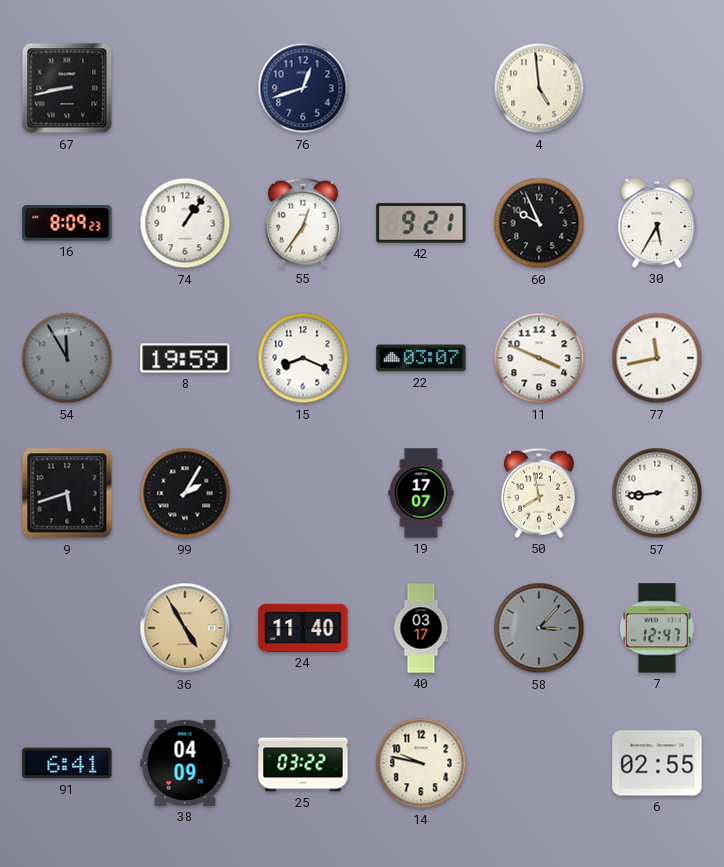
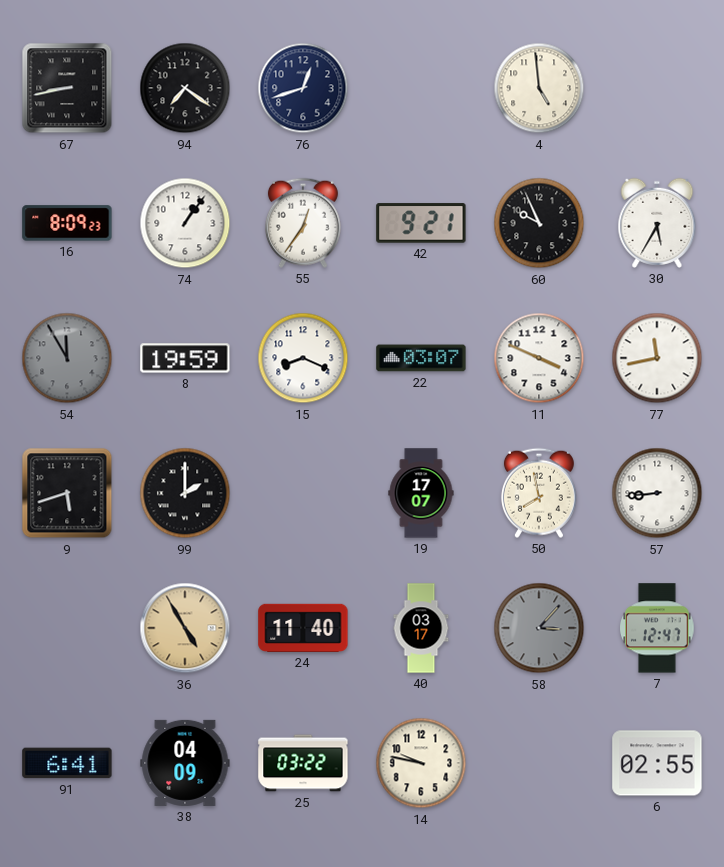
94: none -> 7:21 (185, 88)
99: 2:05 -> 2:00 (185, 493)
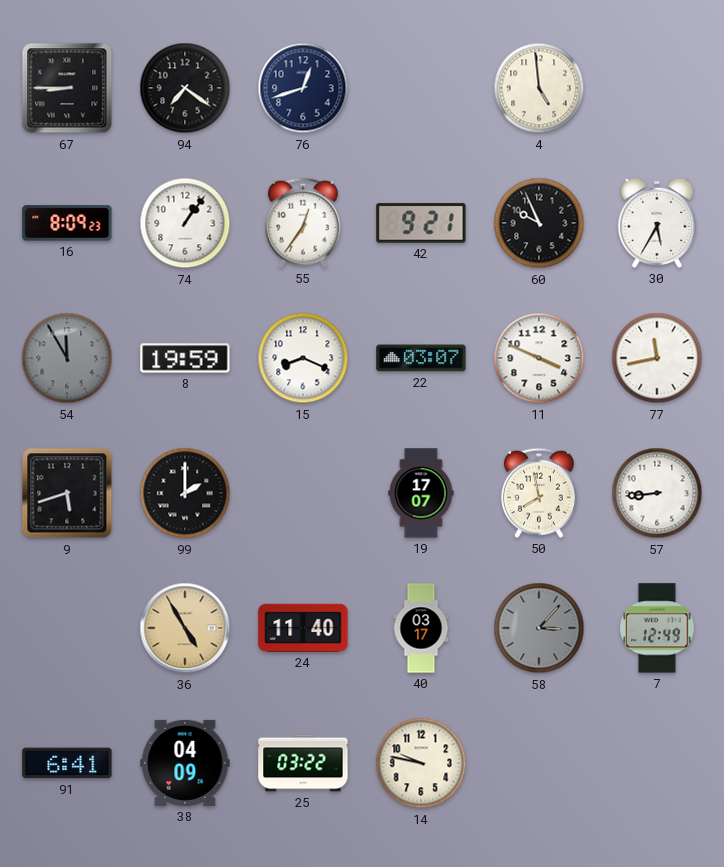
67: 8:43 -> 8:45 (67, 88)
7: 12:47 -> 12:49 (657, 628)
6: 02:55 -> none (657, 763)
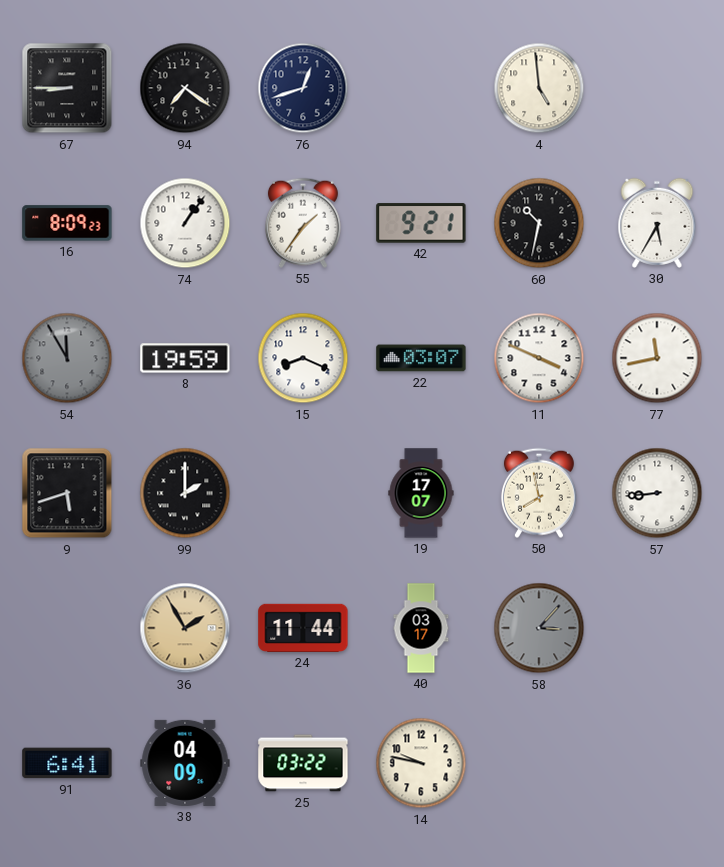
55: 12:36 -> 1:36 (303, 223)
60: 9:56 -> 10:32 (539, 223)
36: 4:55 -> 1:55 (185, 628)
24: 11:40 -> 11:44 (303, 628)
7: 12:49 -> none (657, 628)
